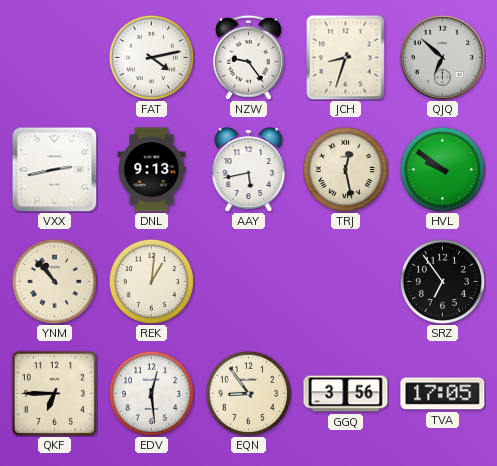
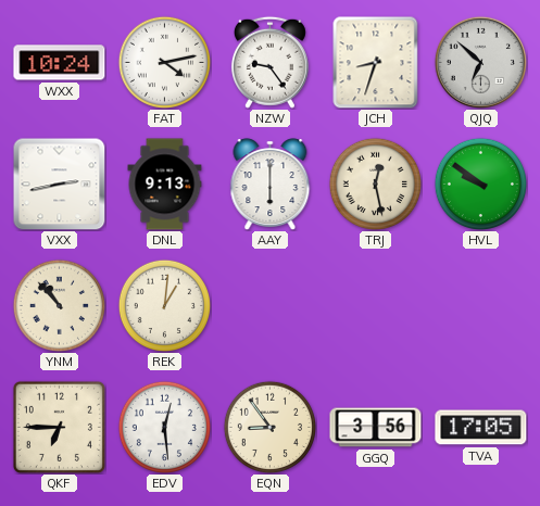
WXX: none -> 10:24 (60, 63)
AAY: 5:43 -> 6:00 (271, 185)
SRZ: 6:54 -> none (442, 281)
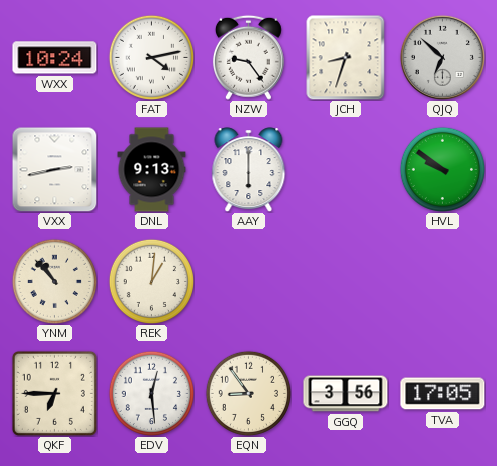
TRJ: 12:28 -> none (375, 184)
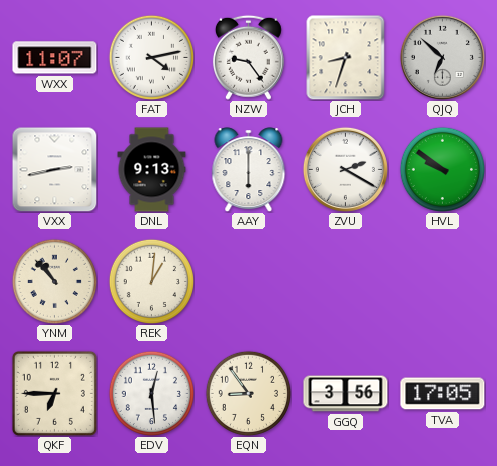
WXX: 10:24 -> 11:07 (55, 58)
ZVU: none -> 2:20 (345, 169)
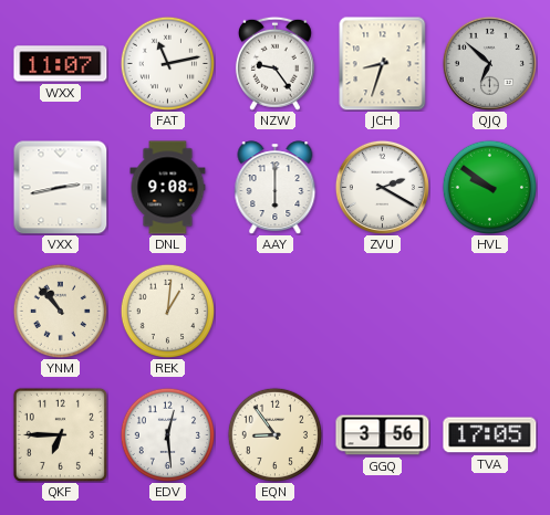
FAT: 4:13 -> 11:13 (167, 63)
DNL: 9:13 -> 9:08 (168, 188)
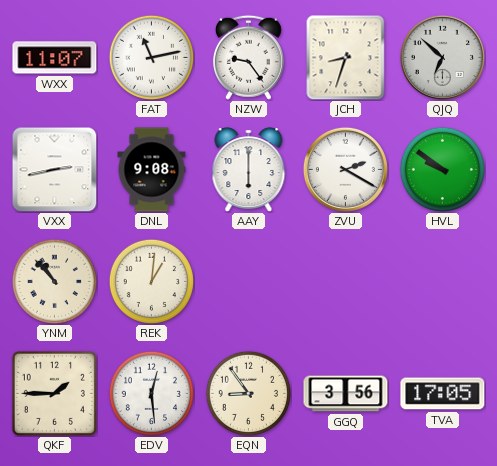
QKF: 6:45 -> 1:45 (54, 393)
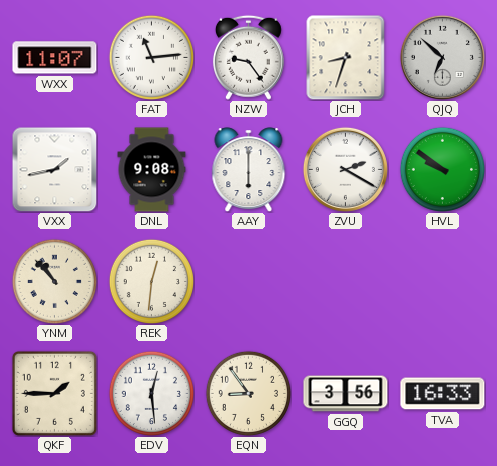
FAT: 11:13 -> 11:14 (151, 57)
VXX: 2:43 -> 1:43 (54, 169)
REK: 1:01 -> 12:31 (151, 281)
TVA: 17:05 -> 16:33 (443, 394)
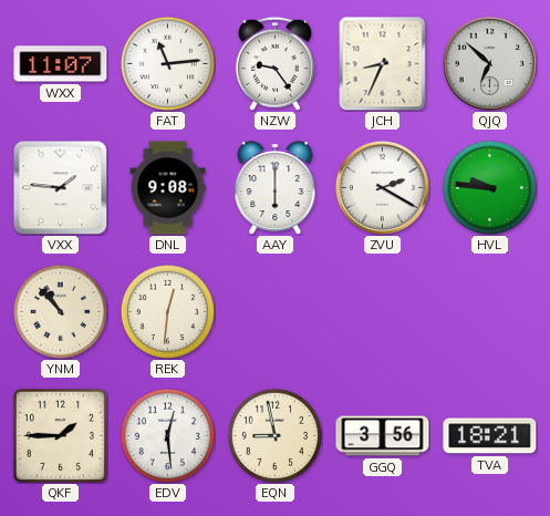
JCH: 8:33 -> 8:34 (383, 63)
VXX: 1:43 -> 1:46 (60, 187)
HVL: 9:51 -> 9:46 (489, 187)
EQN: 8:54 -> 8:58 (274, 435)
TVA: 16:33 -> 18:21 (490, 436)
